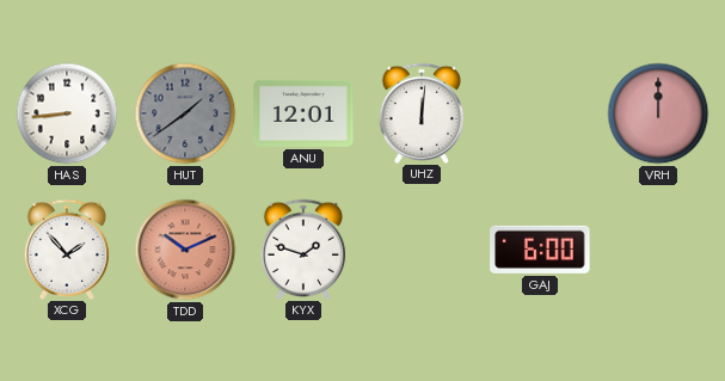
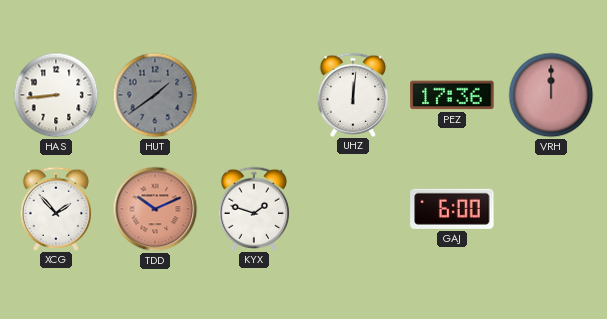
ANU: 12:01 -> none (303, 113)
PEZ: none -> 17:36 (452, 95)
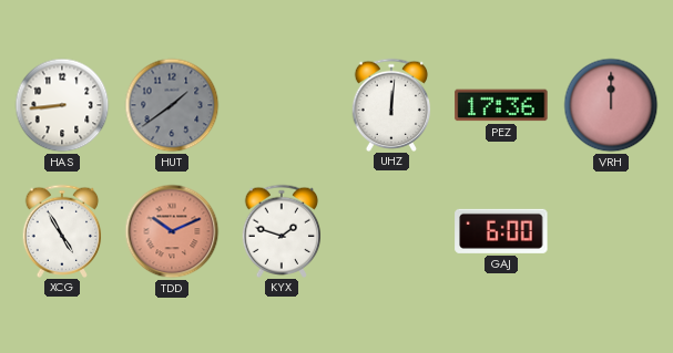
XCG: 1:53 -> 4:55 (62, 230)
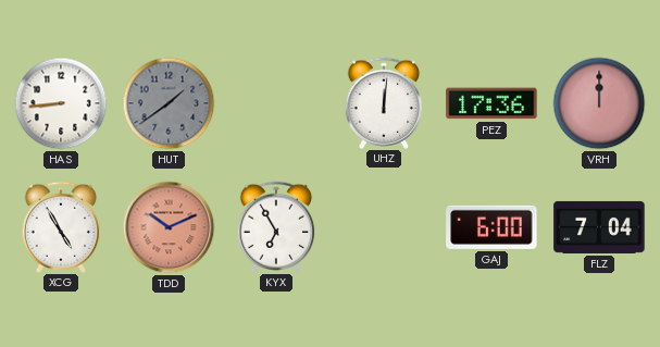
KYX: 1:48 -> 6:55 (276, 226)
FLZ: none -> 7:04 (599, 227)
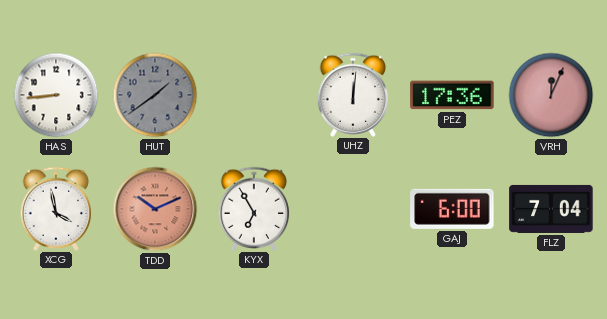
VRH: 12:00 -> 12:04 (551, 95)
XCG: 4:55 -> 3:58 (56, 208)
